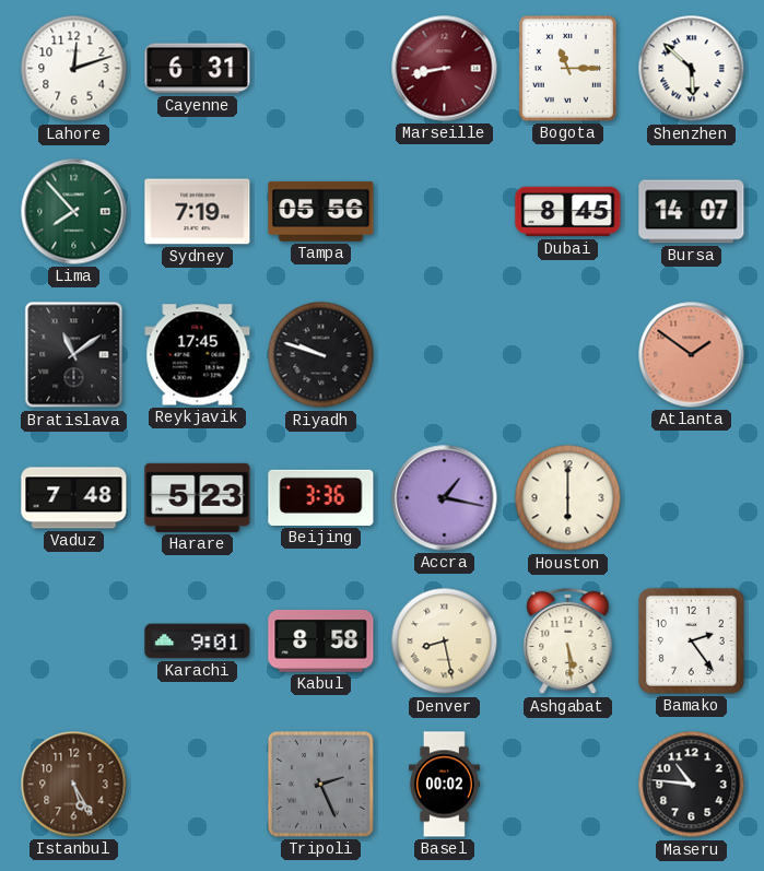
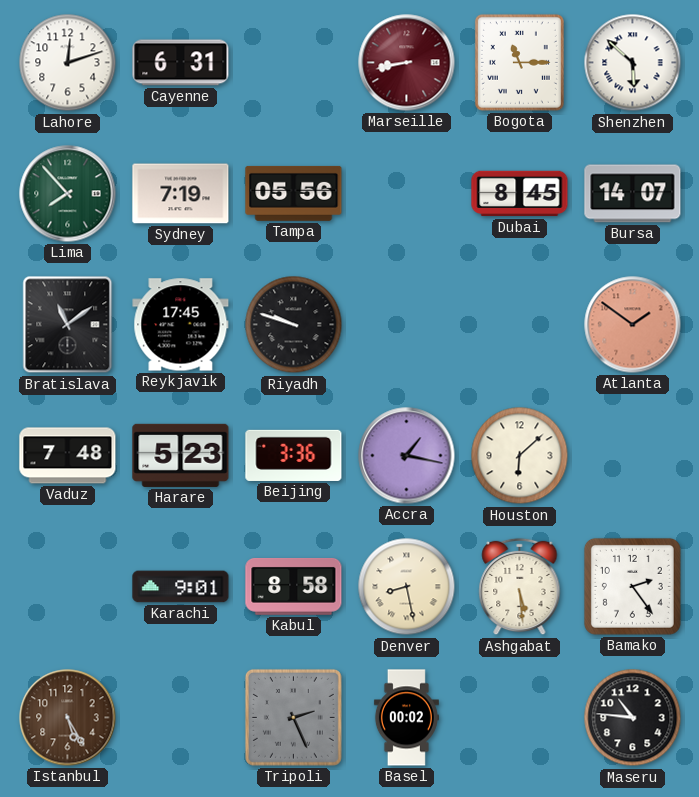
Houston: 6:00 -> 6:08 (520, 456)
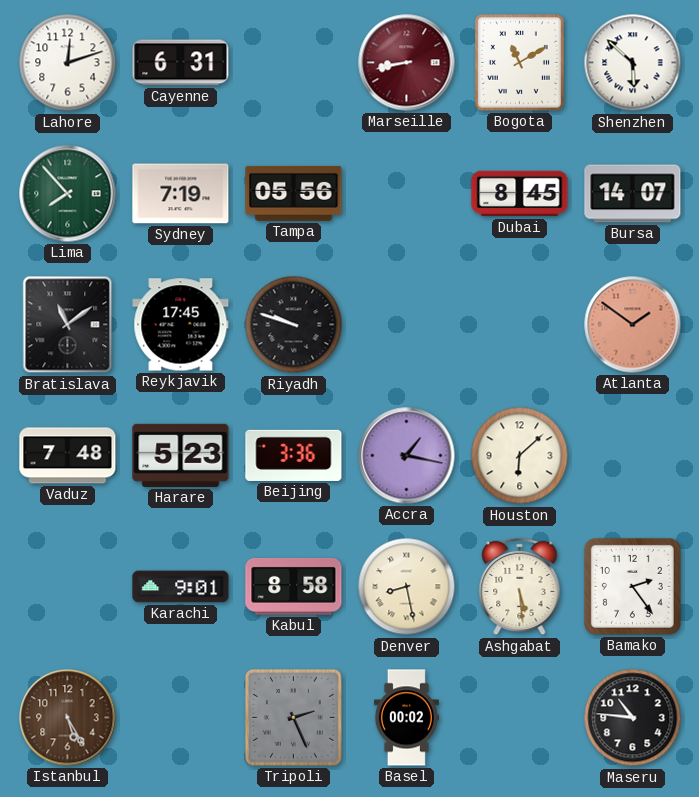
Bogota: 11:15 -> 11:10 (519, 62)
